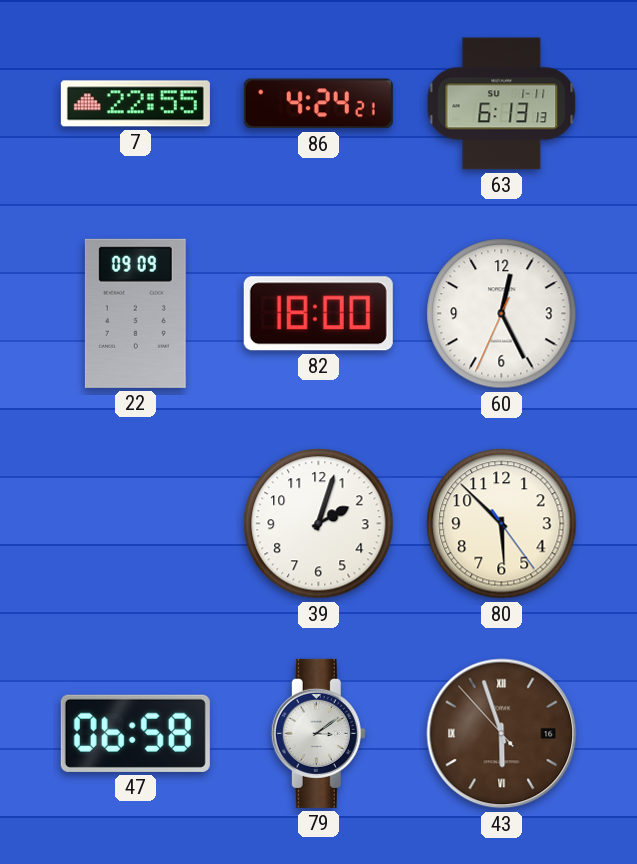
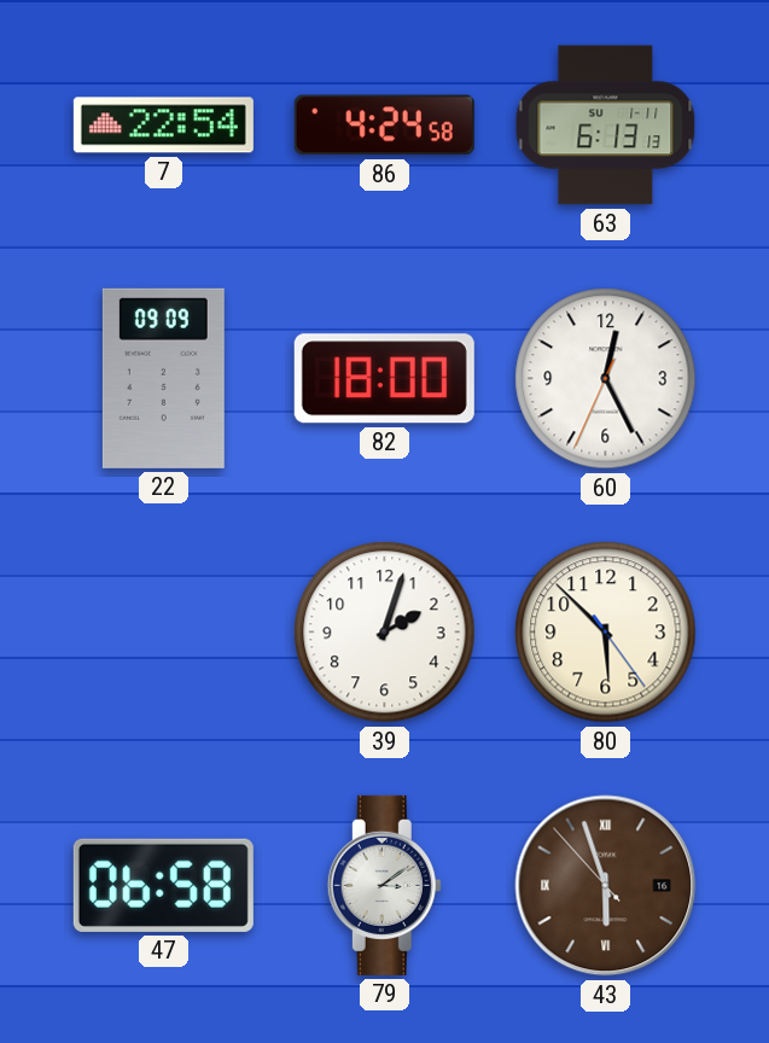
7: 22:55 -> 22:54 (163, 126)
86: 4:24:21 -> 4:24:58 (384, 126)
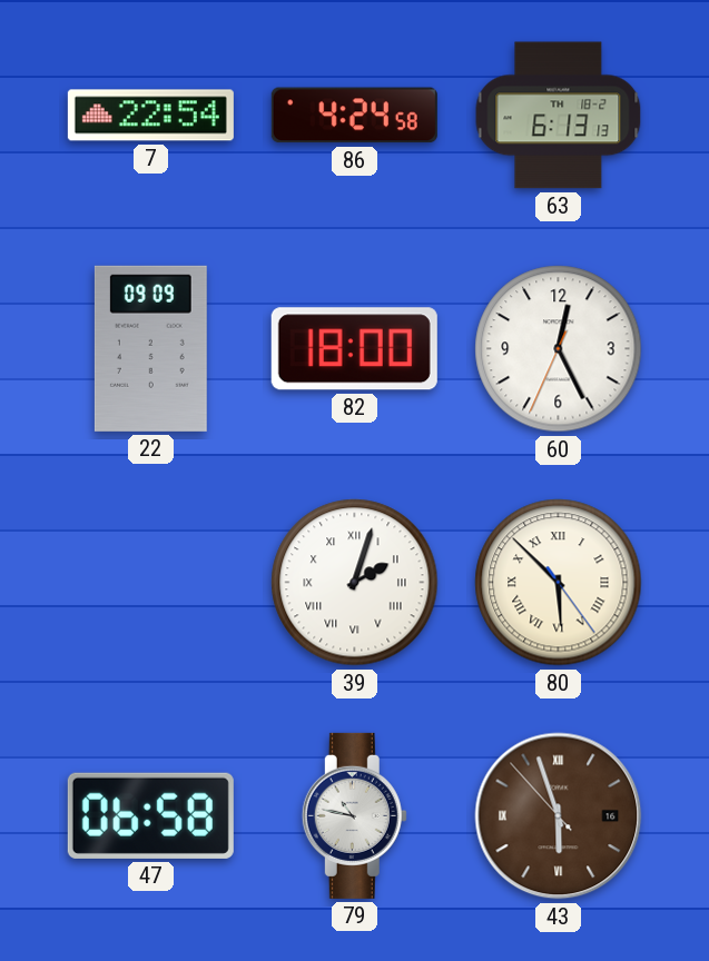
63 date: SU 1-11 -> TH 18-2 (559, 116)
39 numerals: Arabic -> Roman (355, 583)
80 numerals: Arabic -> Roman (559, 583)
79: 3:09 -> 10:47 (354, 815)
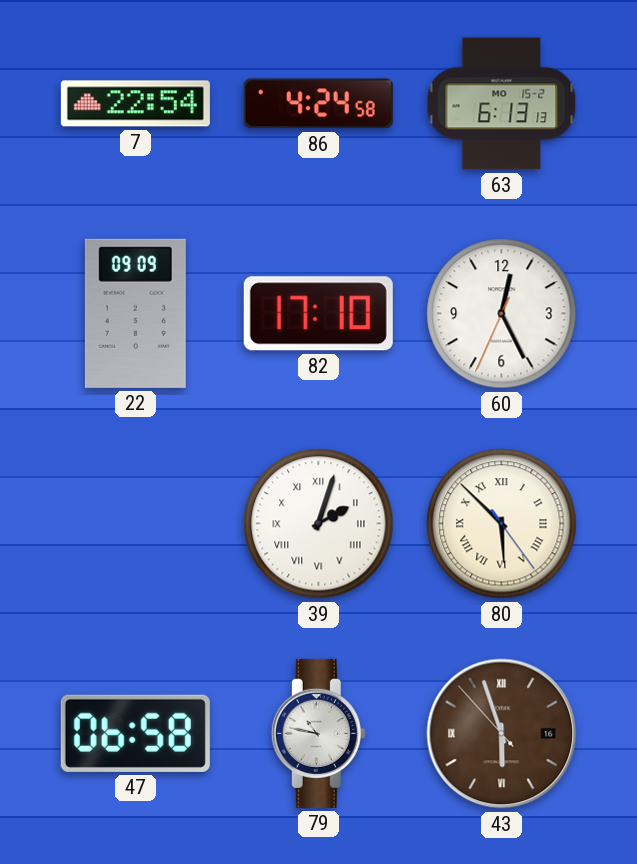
63 date: TH 18-2 -> MO 15-2 (502, 104)
82: 18:00 -> 17:10 (318, 314)
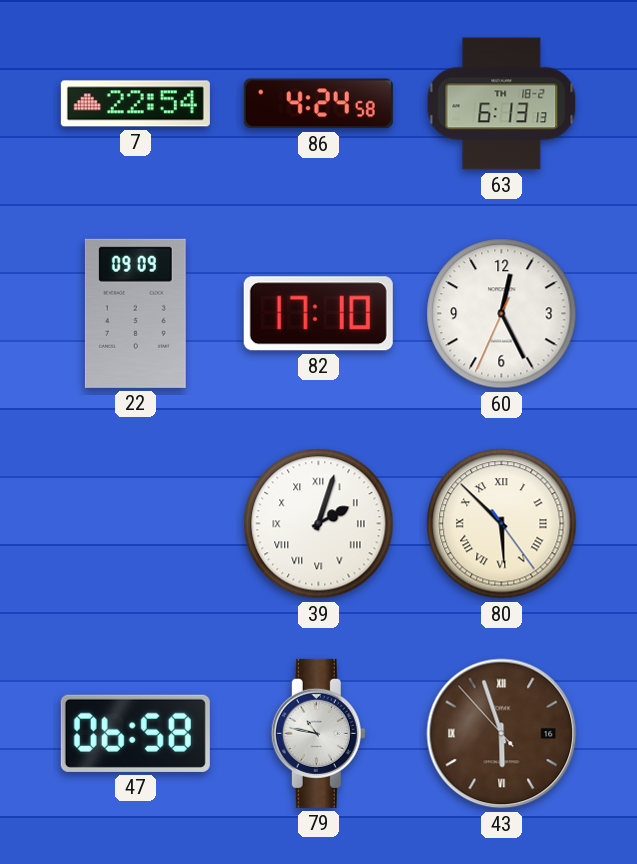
63 date: MO 15-2 -> TH 18-2 (502, 104)
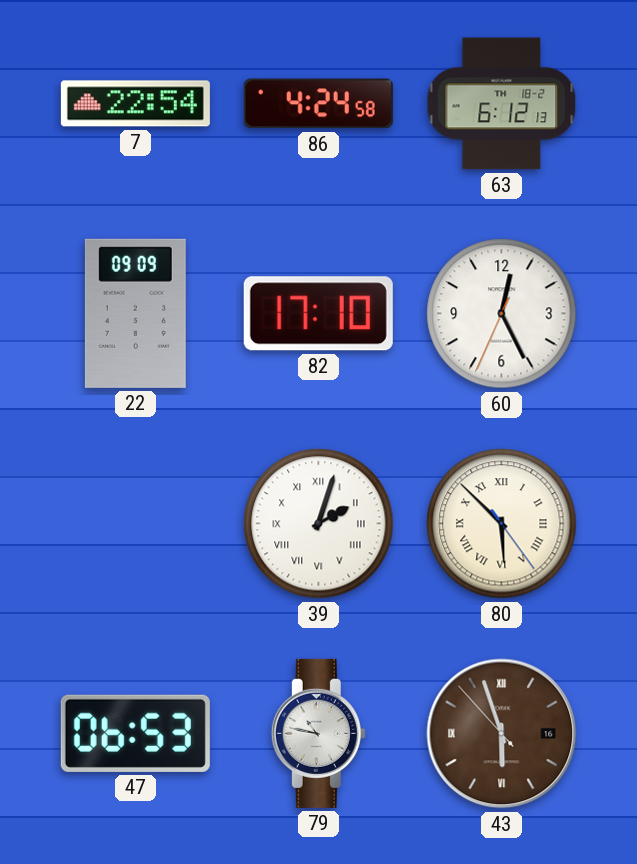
63: 6:13 -> 6:12 (502, 104)
47: 06:58 -> 06:53 (135, 733)
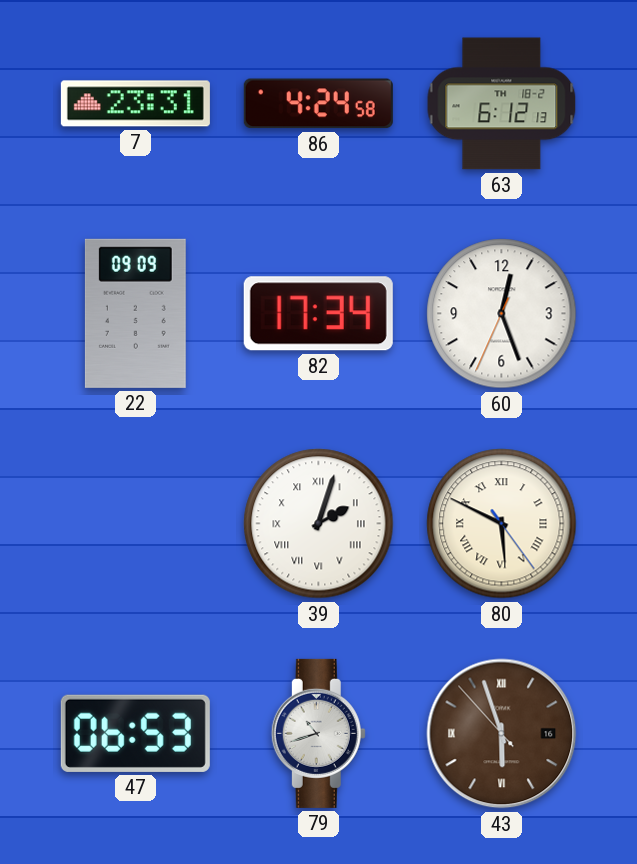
7: 22:54 -> 23:31 (135, 104)
82: 17:10 -> 17:34 (318, 314)
60: 12:25 -> 12:26 (502, 314)
80: 5:52 -> 5:49 (502, 524)
79: 10:47 -> 10:42 (318, 733)
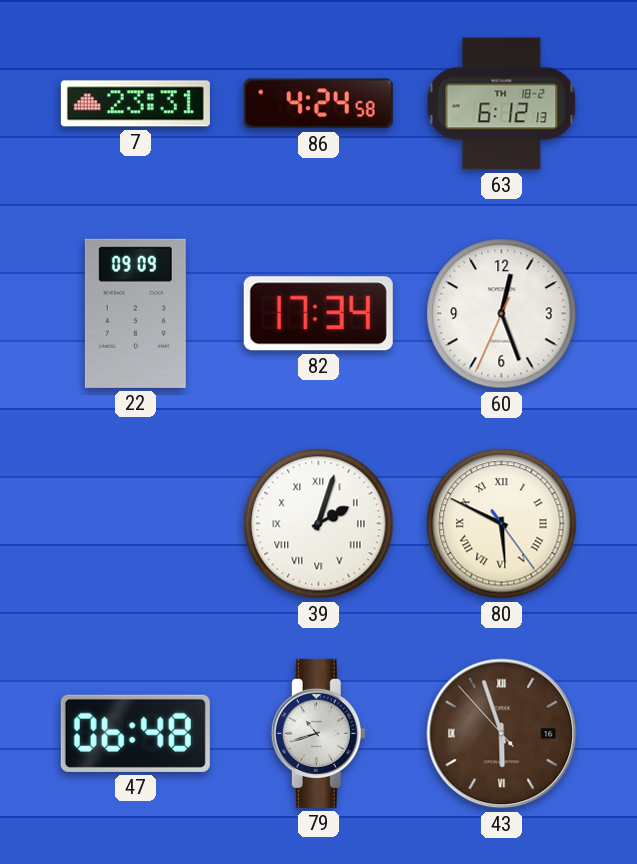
47: 06:53 -> 06:48 (135, 733)
